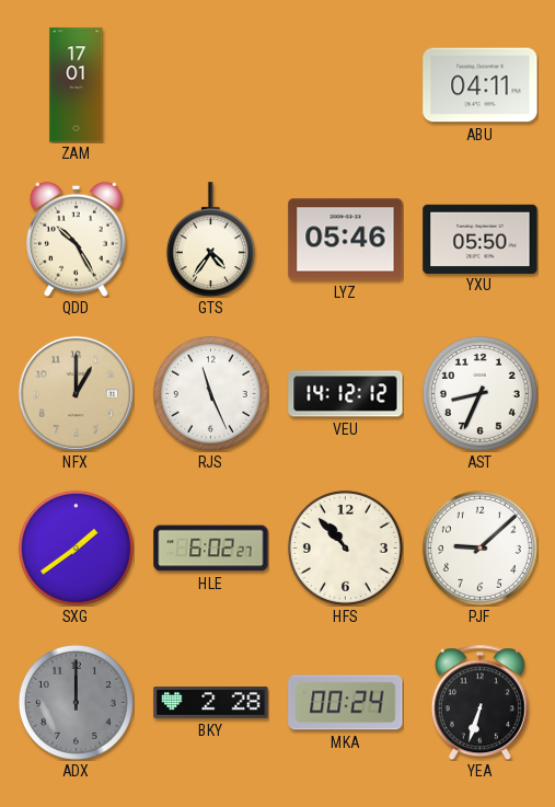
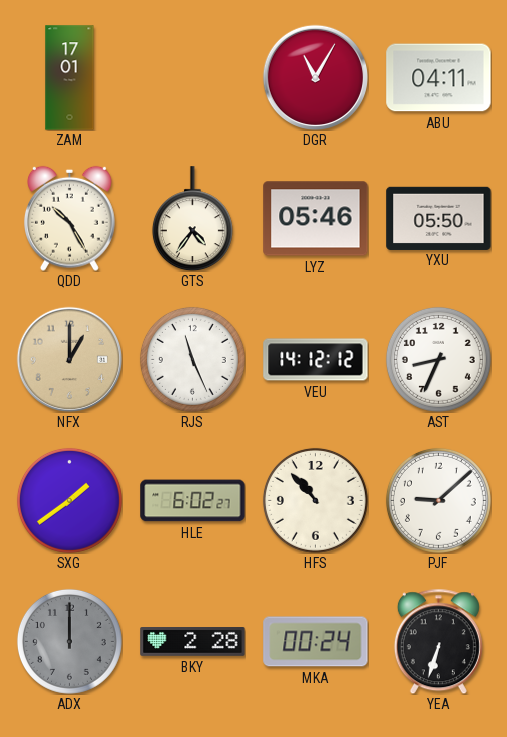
DGR: none -> 11:05 (315, 77)
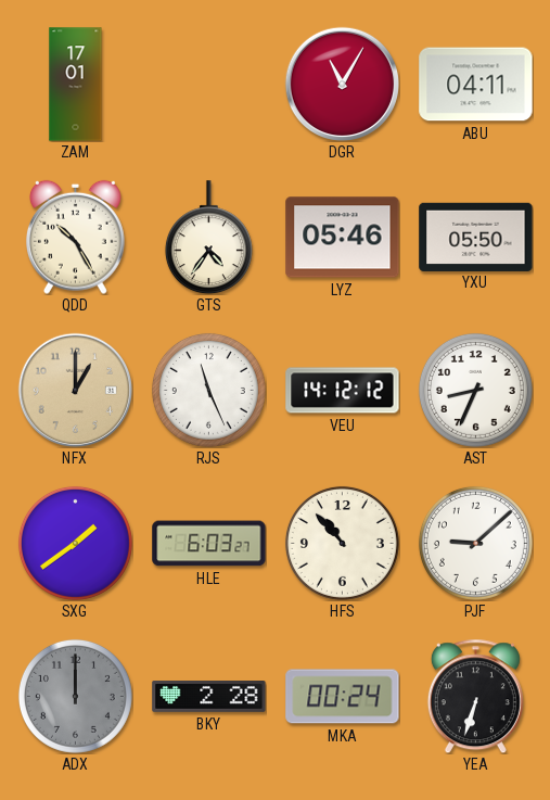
HLE: 6:02 -> 6:03 (209, 544)
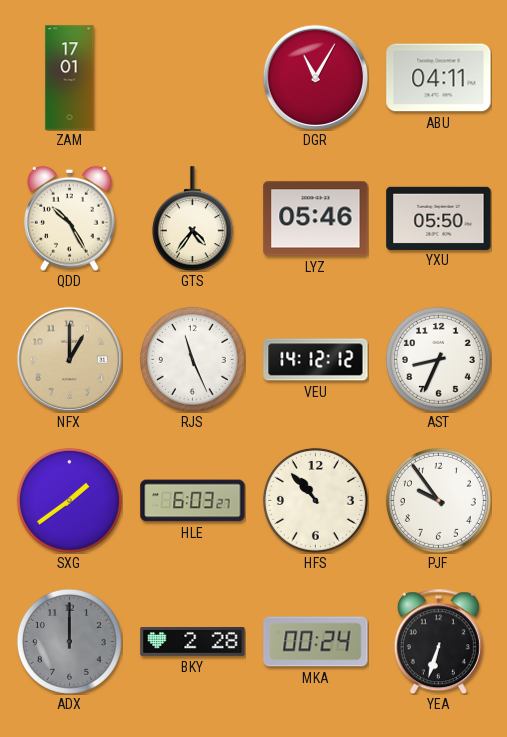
PJF: 9:08 -> 9:54 (438, 500)
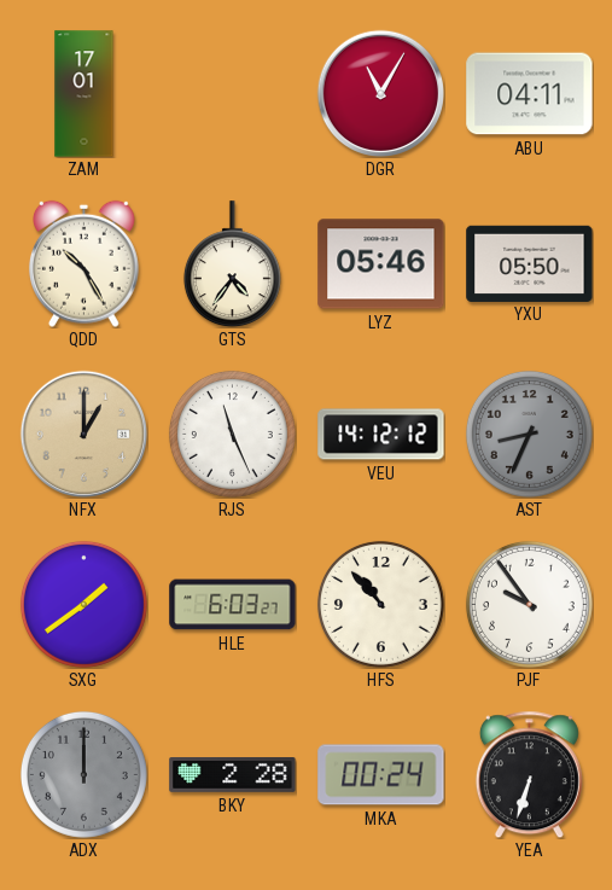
AST dial: white -> grey (529, 434)
